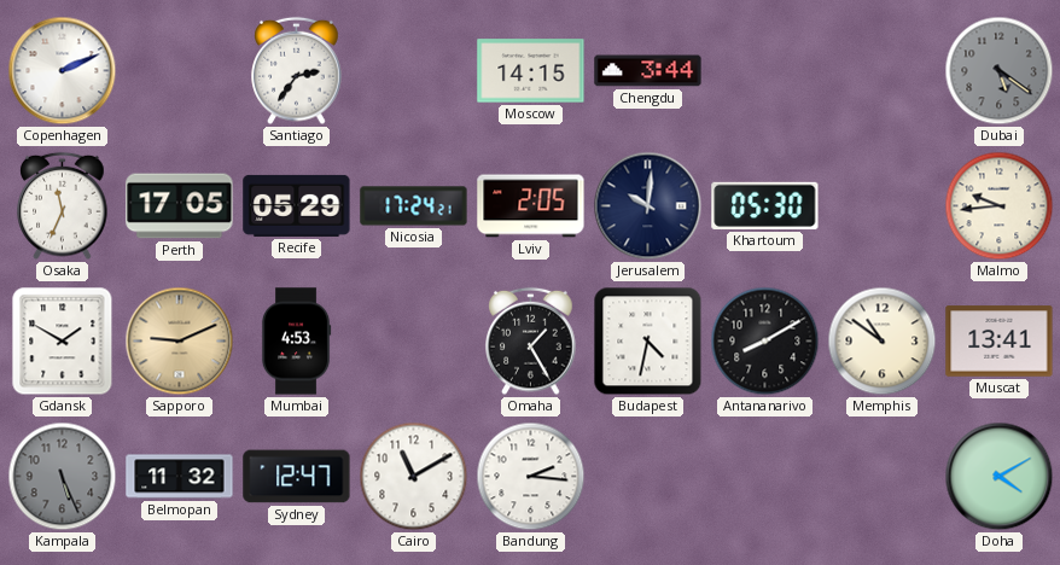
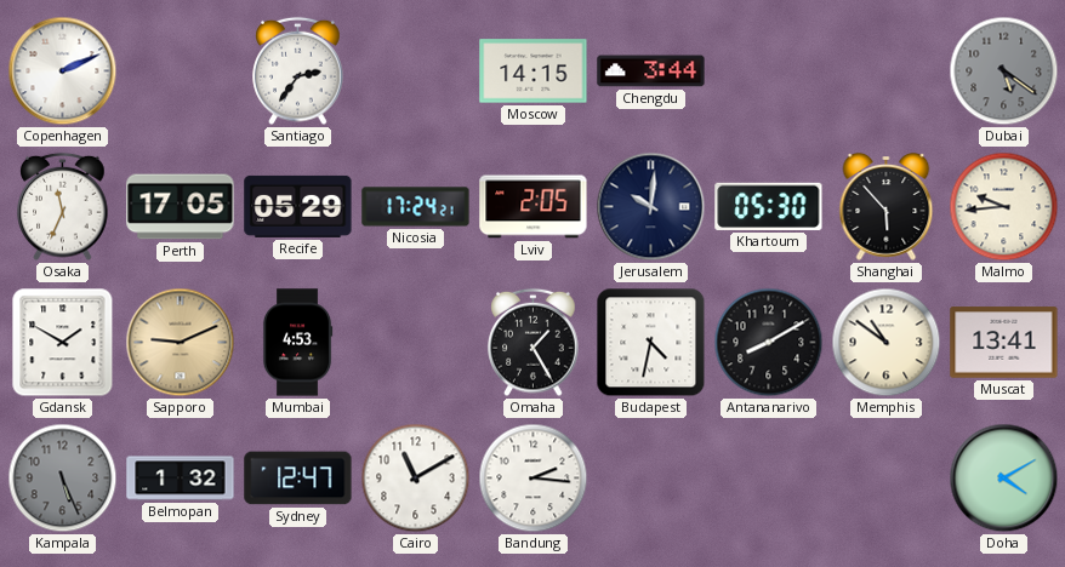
Shanghai: none -> 5:53 (887, 207)
Belmopan: 11:32 -> 1:32 (181, 479)
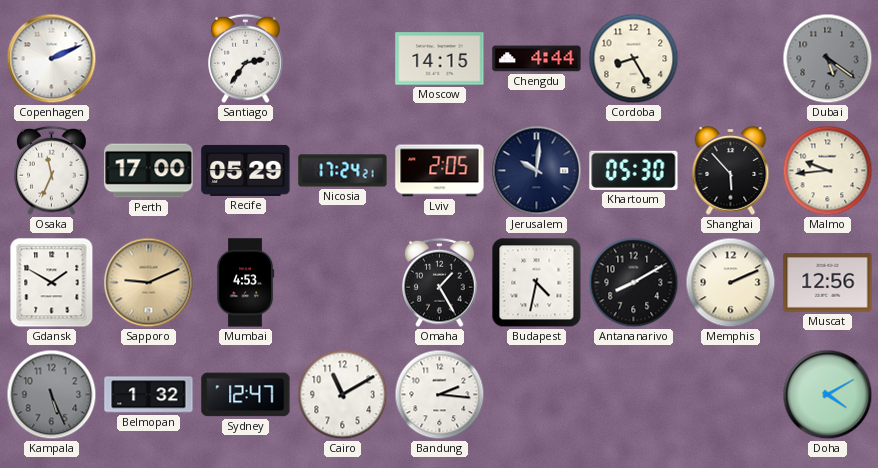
Chengdu: 3:44 -> 4:44 (537, 59)
Cordoba: none -> 8:25 (634, 59)
Perth: 17:05 -> 17:00 (149, 171)
Memphis: 10:51 -> 2:11 (731, 283)
Muscat: 13:41 -> 12:56 (828, 283)
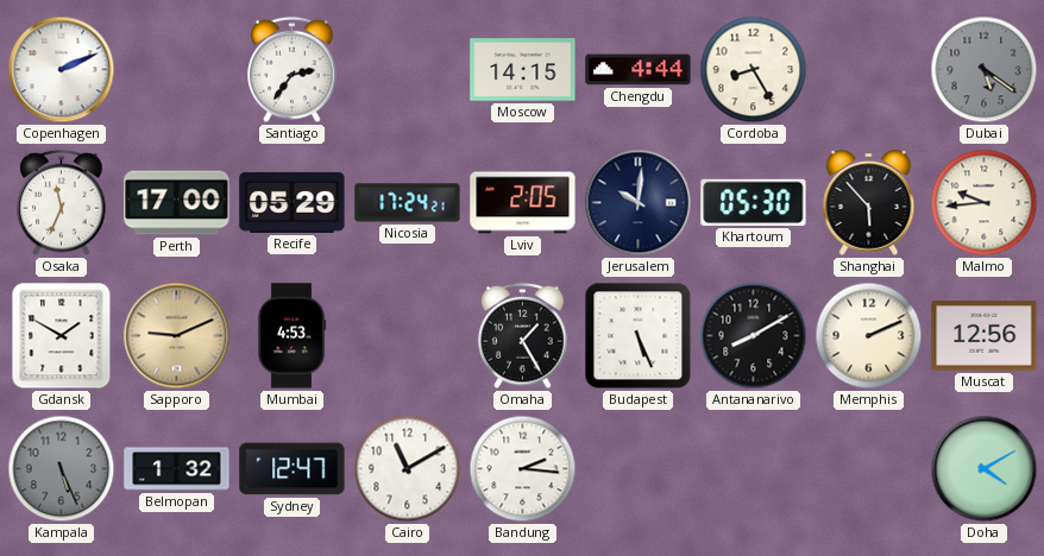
Budapest: 4:32 -> 5:26 (639, 336)
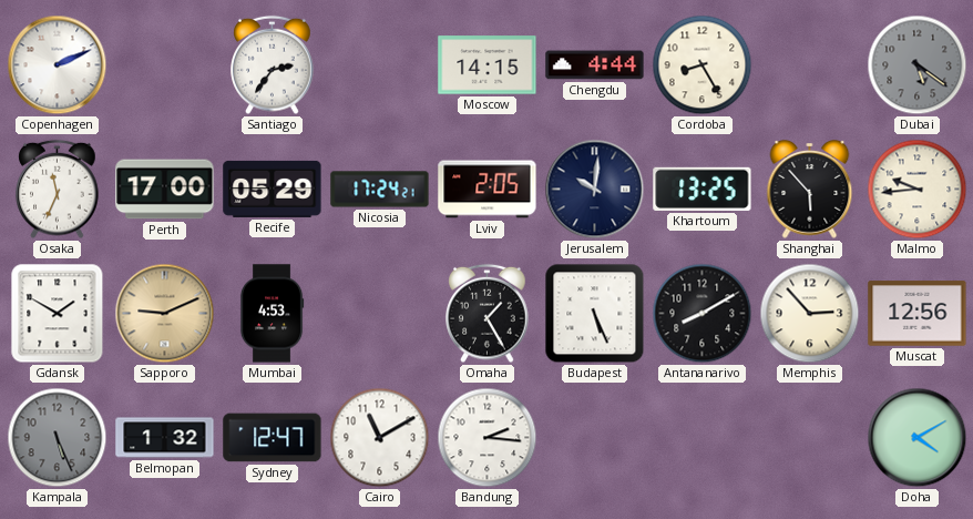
Khartoum: 05:30 -> 13:25 (703, 189)
Memphis: 2:11 -> 2:53 (810, 314)
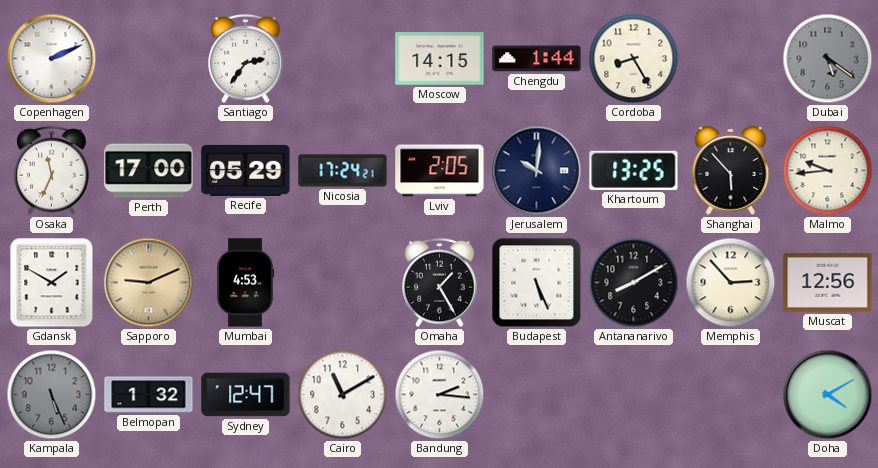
Chengdu: 4:44 -> 1:44 (537, 59)
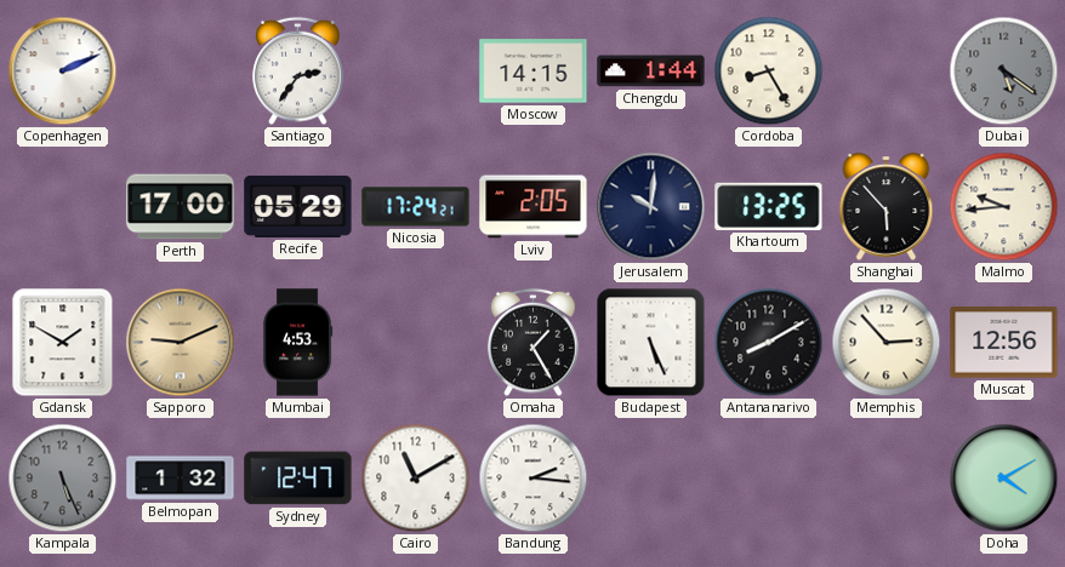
Osaka: 11:34 -> none (52, 171)
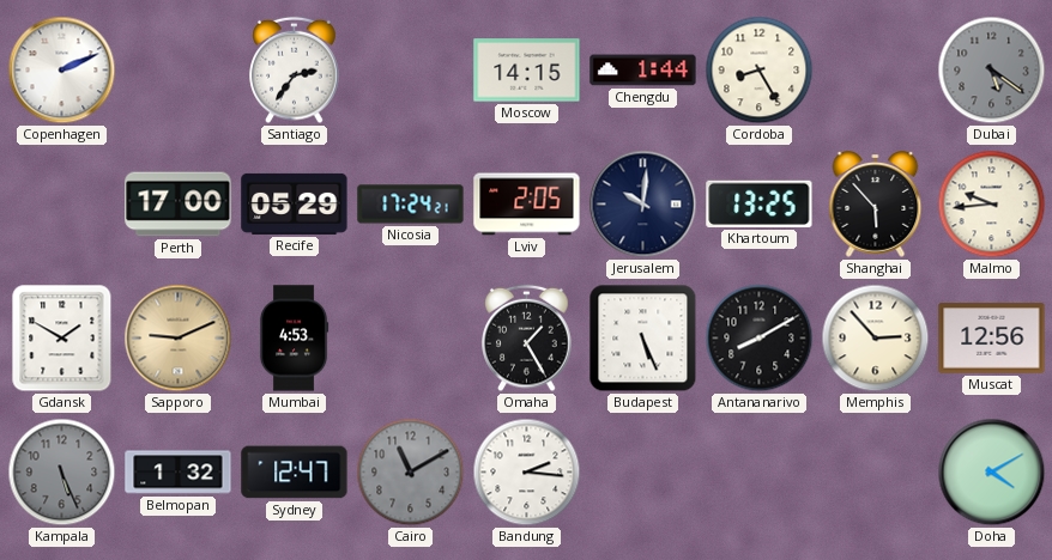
Cairo dial: white -> grey (411, 473)
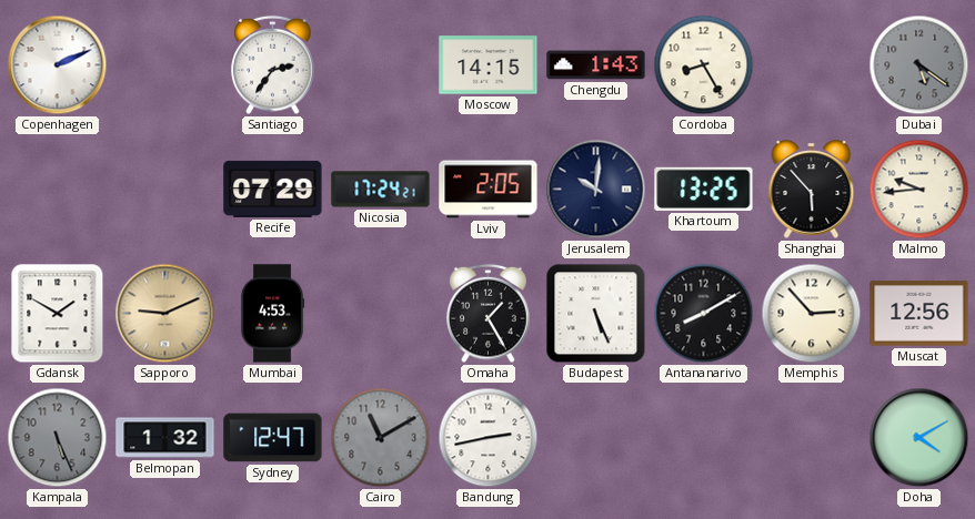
Chengdu: 1:44 -> 1:43 (596, 65)
Perth: 17:00 -> none (179, 205)
Recife: 05:29 -> 07:29 (273, 189)
Bandung: 2:16 -> 2:43 (489, 438)
